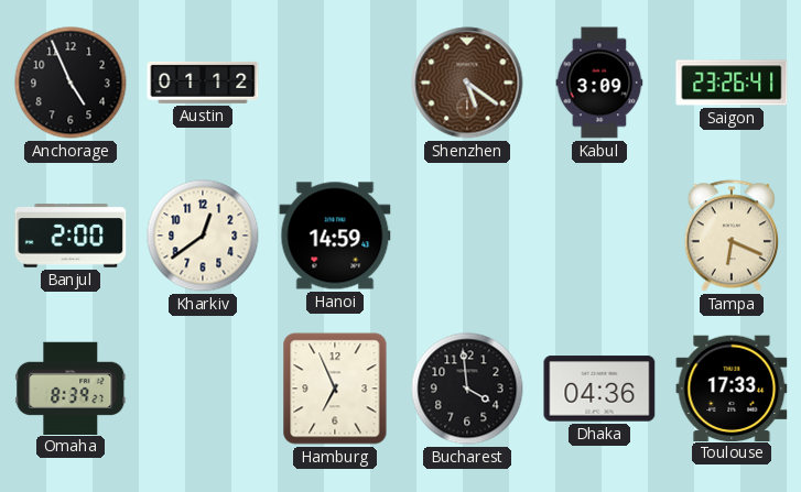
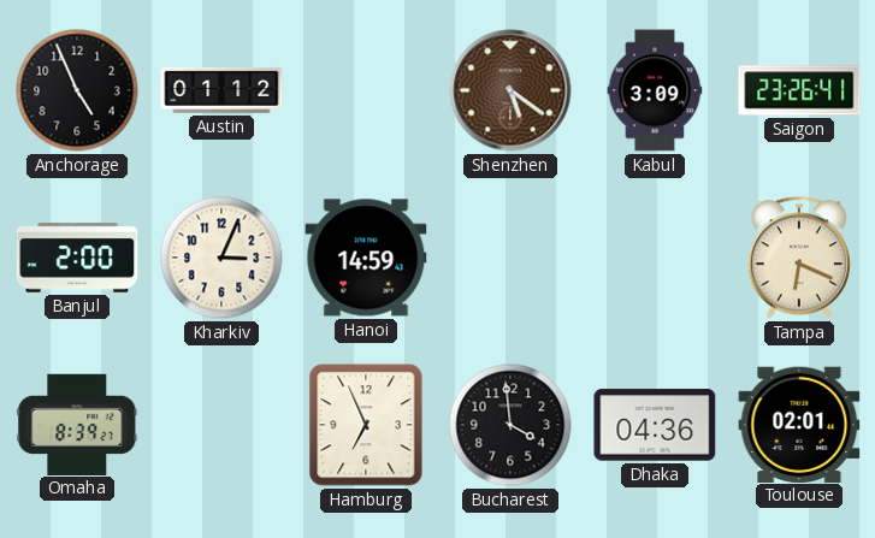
Kharkiv: 12:39 -> 3:04 (221, 258)
Toulouse: 17:33 -> 02:01 (799, 424)
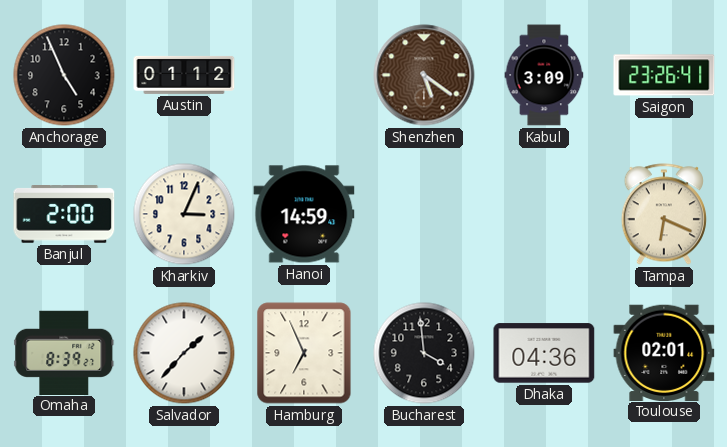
Salvador: none -> 1:37 (184, 353)
